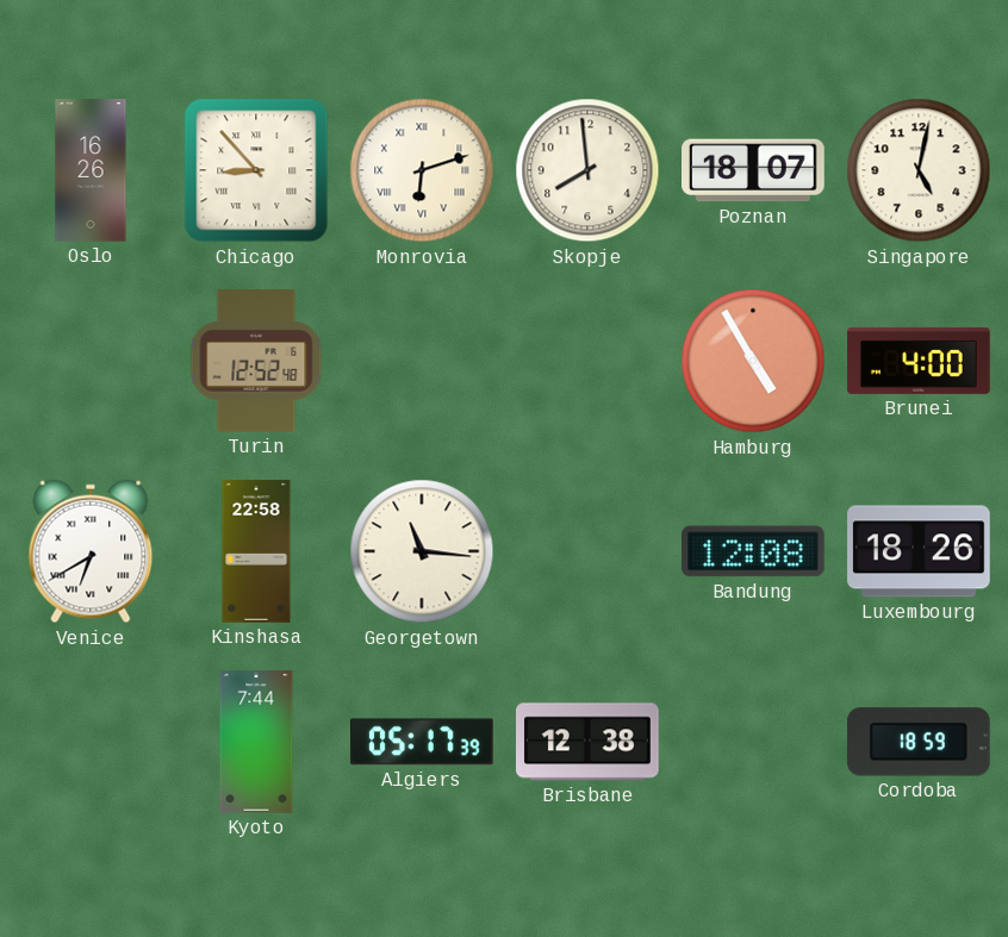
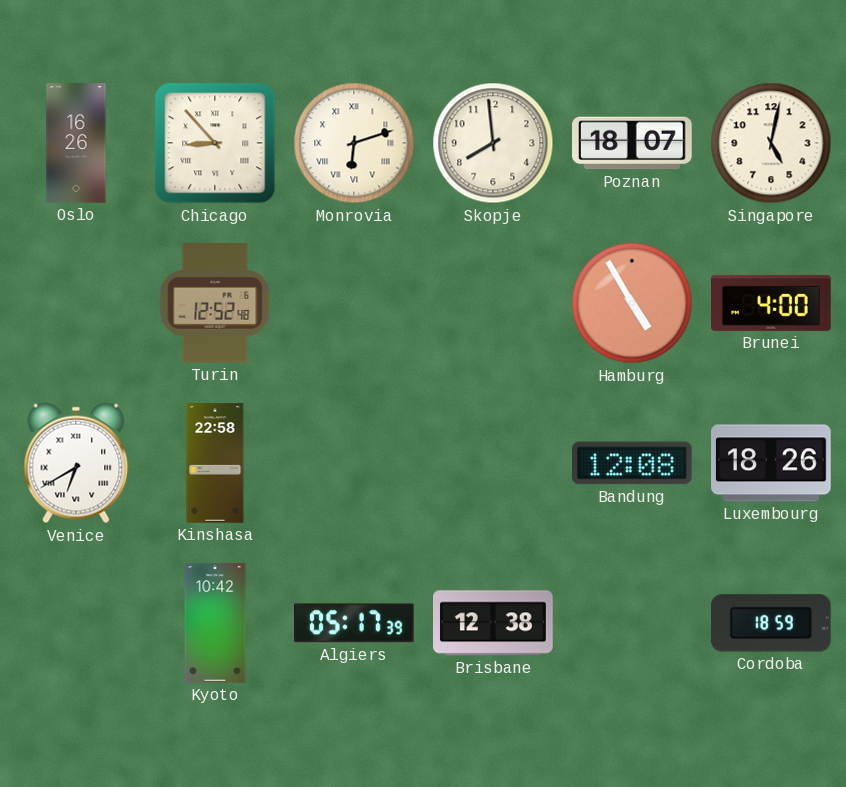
Georgetown: 11:16 -> none (422, 551)
Kyoto: 7:44 -> 10:42 (215, 623)
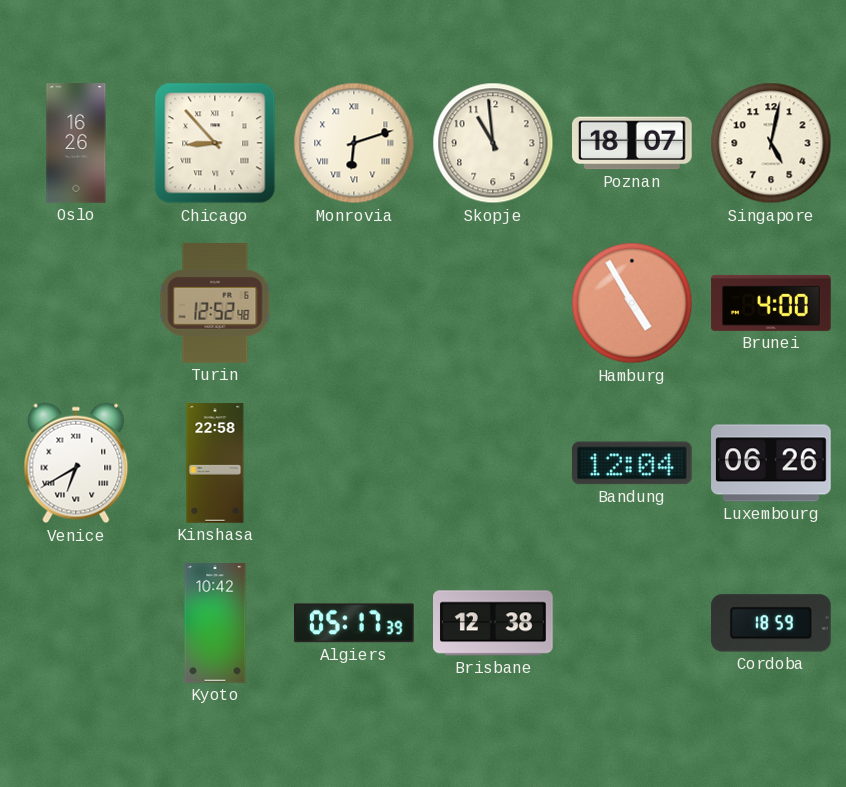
Skopje: 7:59 -> 10:59 (493, 143)
Bandung: 12:08 -> 12:04 (633, 463)
Luxembourg: 18:26 -> 06:26 (771, 463)
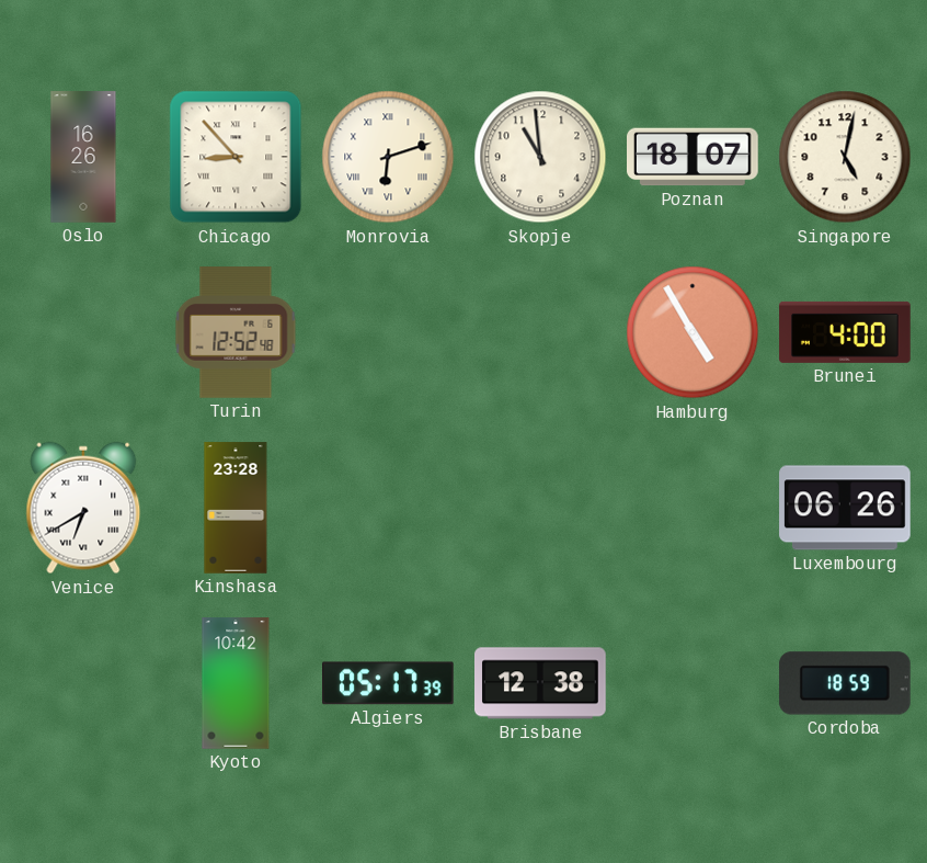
Kinshasa: 22:58 -> 23:28 (236, 508)
Bandung: 12:04 -> none (633, 463)
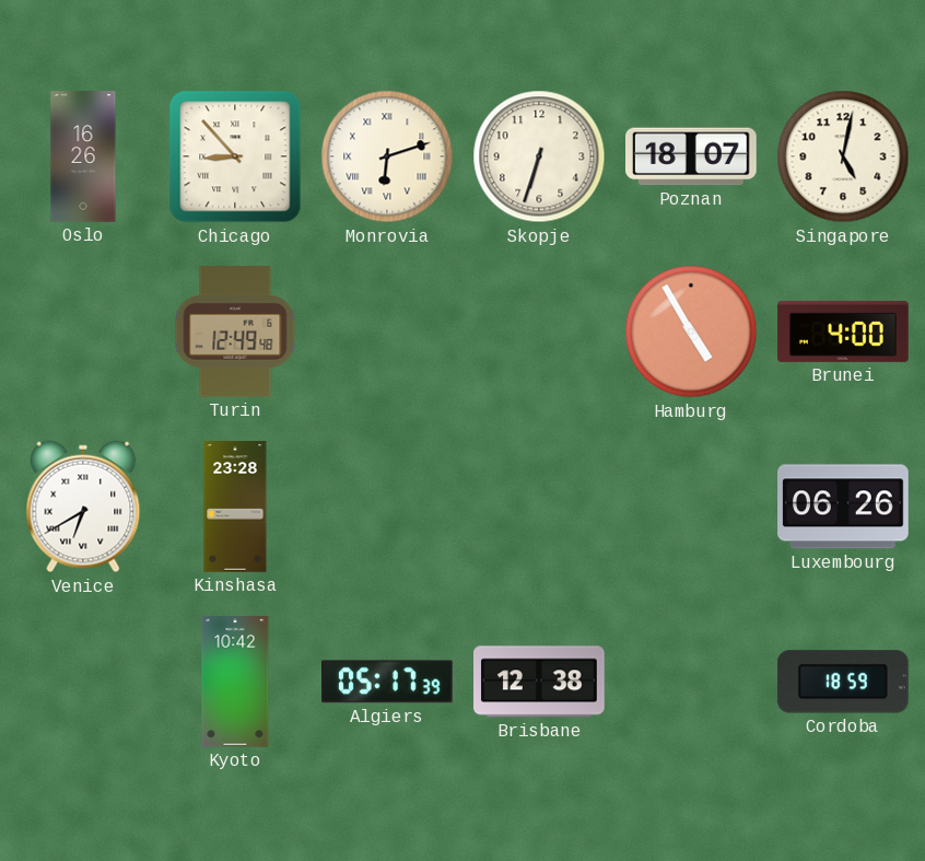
Skopje: 10:59 -> 6:33 (539, 156)
Turin: 12:52 -> 12:49 (235, 331)
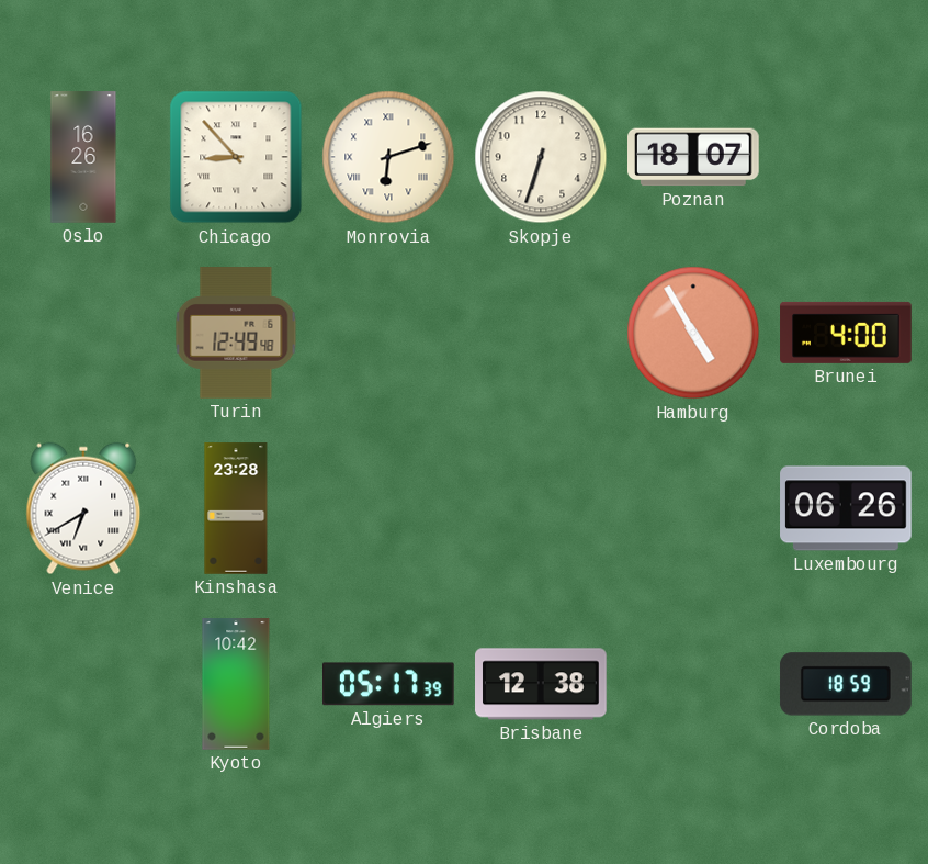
Singapore: 5:02 -> none (843, 156)
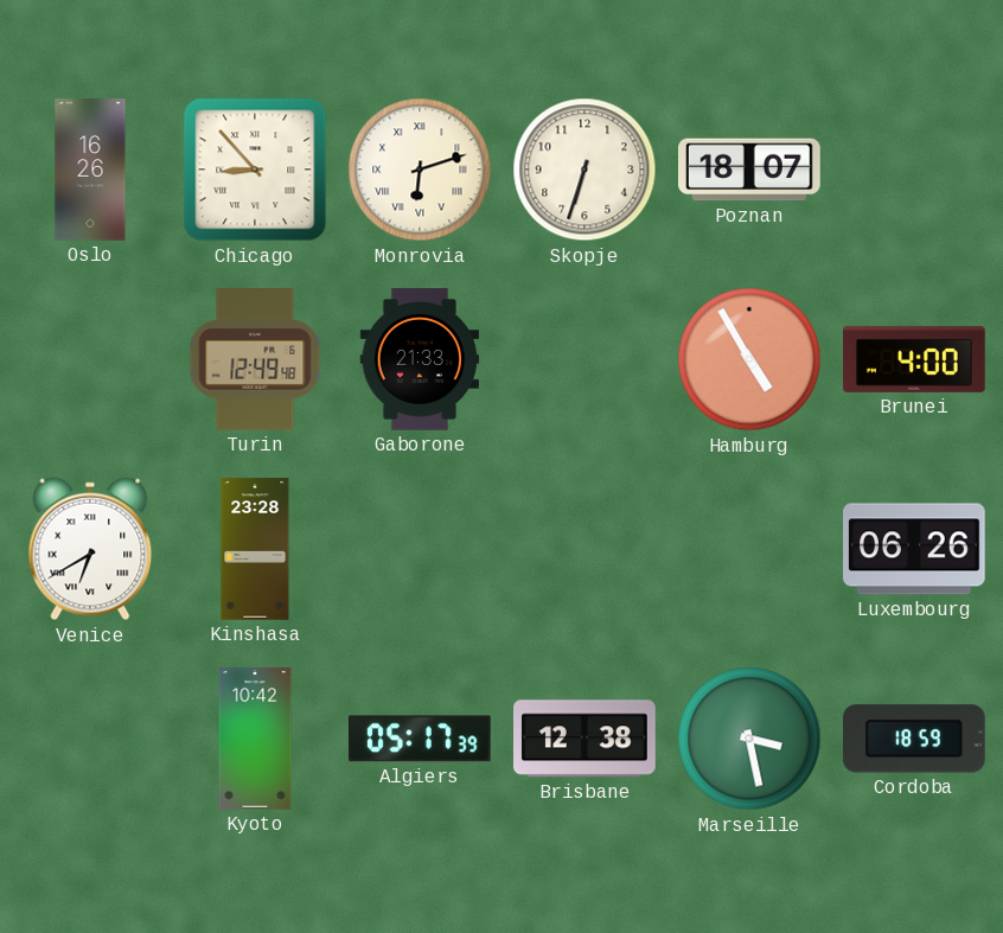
Gaborone: none -> 21:33 (420, 359)
Marseille: none -> 3:28 (749, 739)
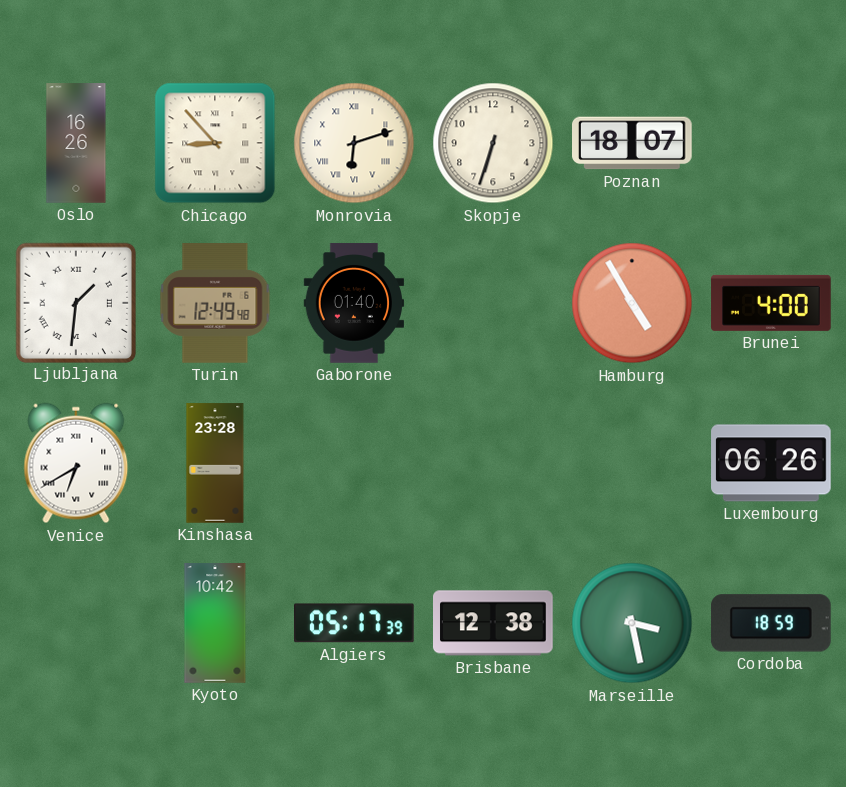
Ljubljana: none -> 1:31 (75, 302)
Gaborone: 21:33 -> 01:40 (354, 303)
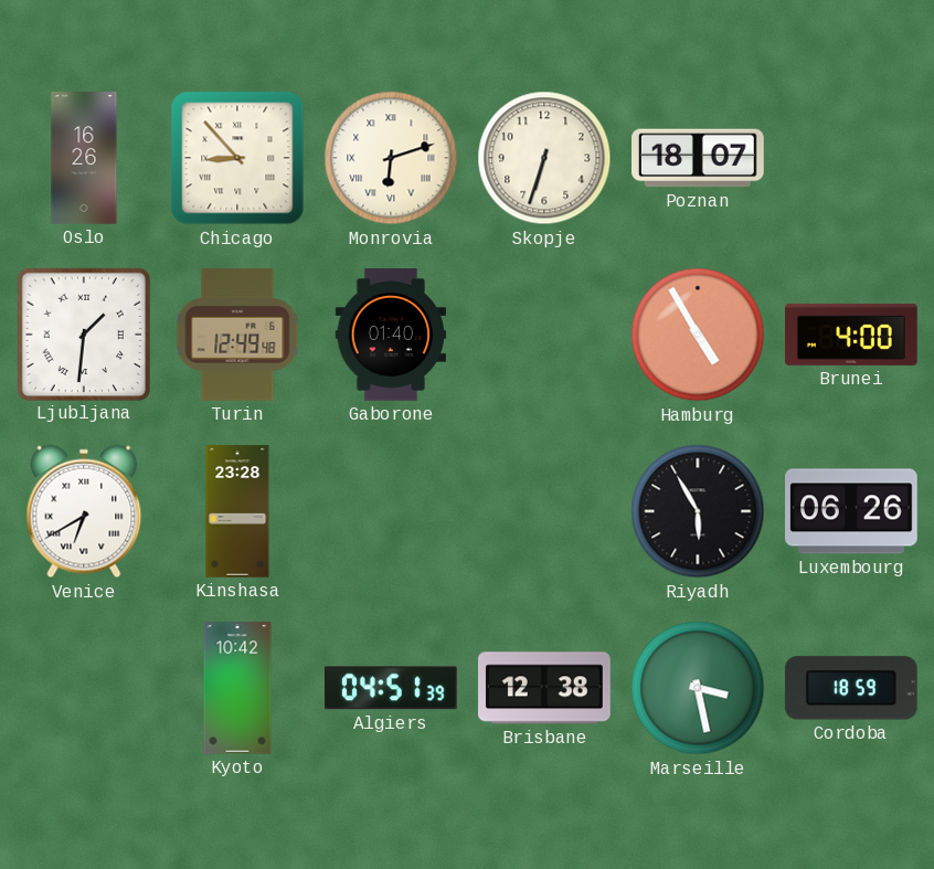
Riyadh: none -> 5:55 (698, 511)
Algiers: 05:17 -> 04:51 (392, 688)
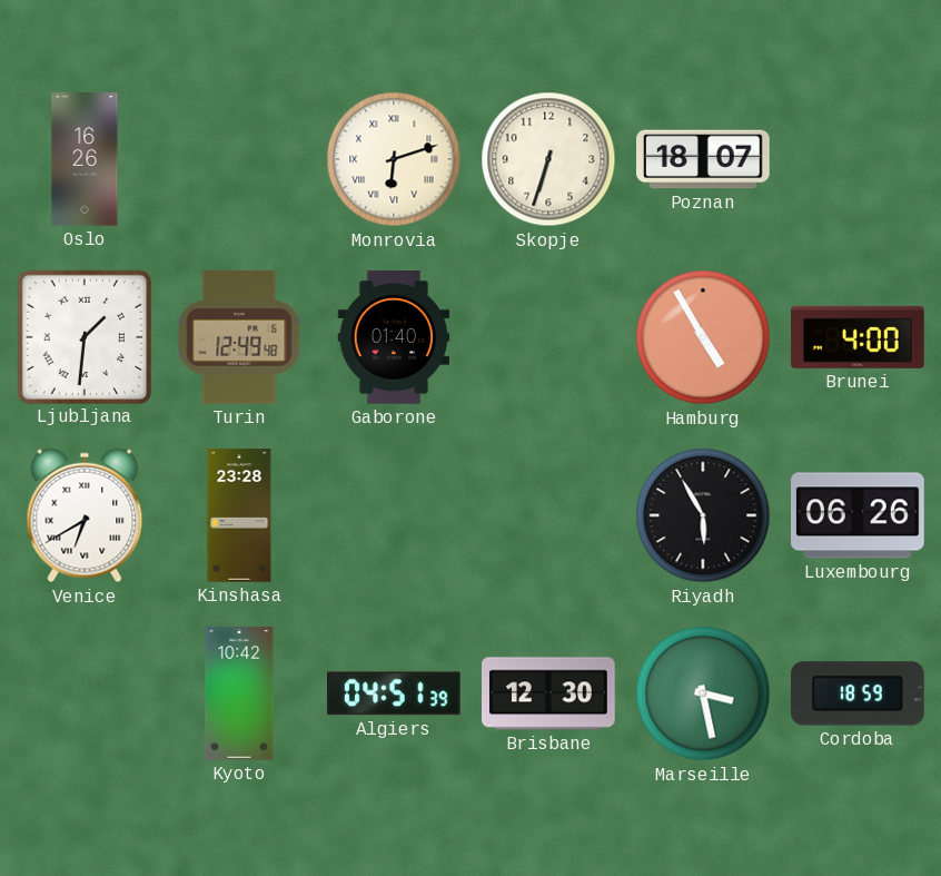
Chicago: 8:53 -> none (237, 158)
Brisbane: 12:38 -> 12:30 (549, 693)
